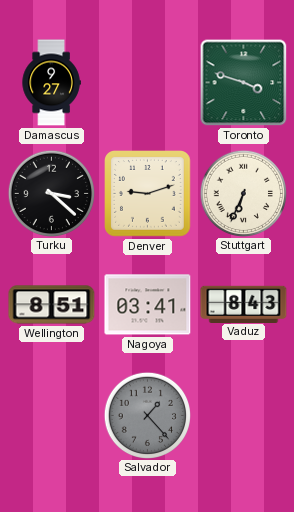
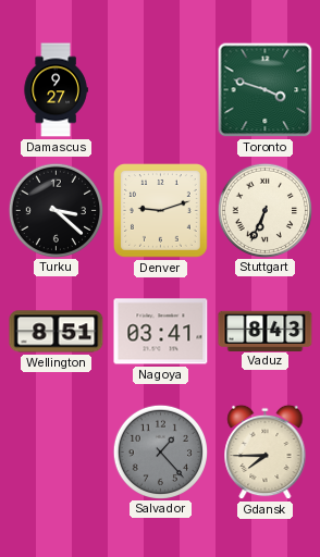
Gdansk: none -> 7:45 (266, 453)
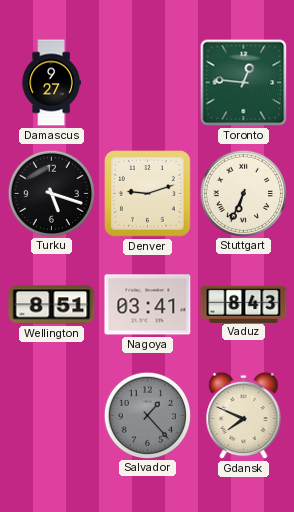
Toronto: 3:48 -> 12:46 (244, 83)
Turku: 3:22 -> 5:18 (51, 193)
Gdansk: 7:45 -> 7:49 (244, 416)
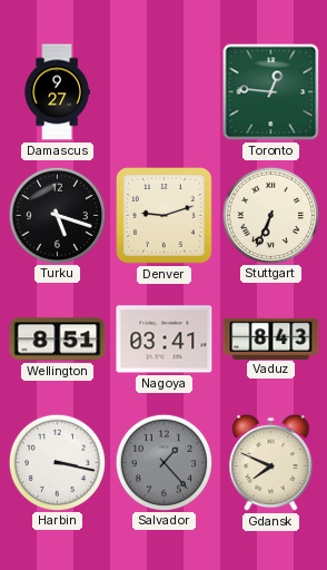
Harbin: none -> 3:17 (57, 462)
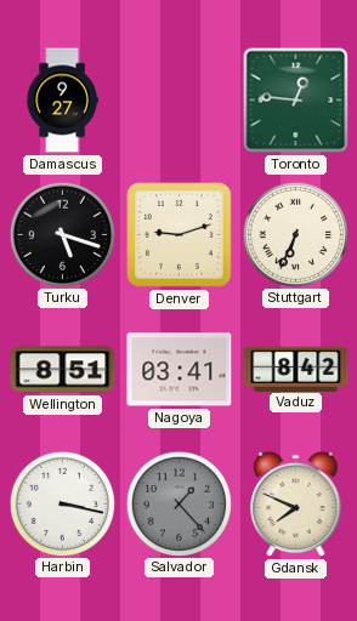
Vaduz: 8:43 -> 8:42 (296, 369)
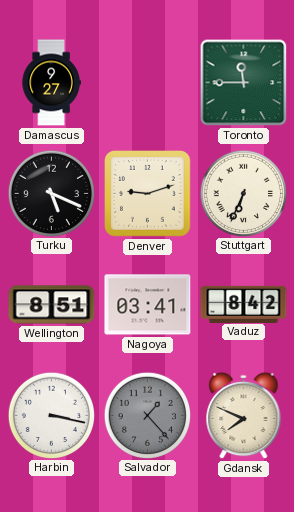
Toronto: 12:46 -> 11:45 (244, 83)
Turku: 5:18 -> 5:19 (51, 193)
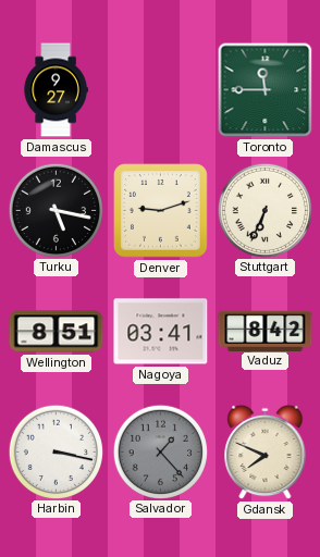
Turku: 5:19 -> 5:17 (56, 210)
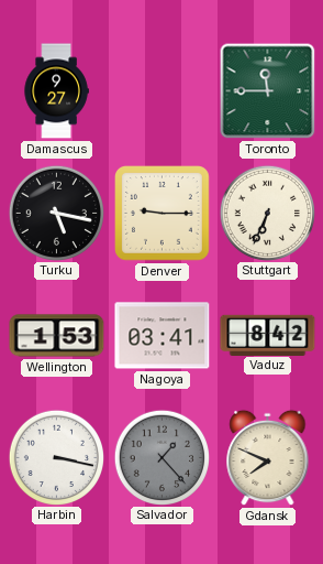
Denver: 9:12 -> 9:15 (163, 214)
Wellington: 8:51 -> 1:53 (57, 336)
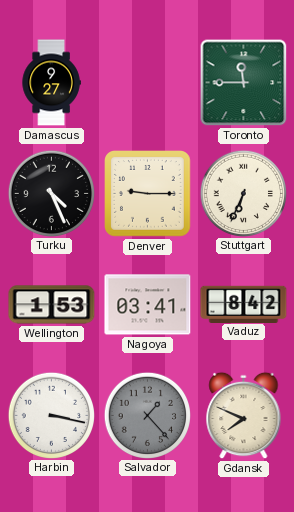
Turku: 5:17 -> 4:26 (51, 193)
